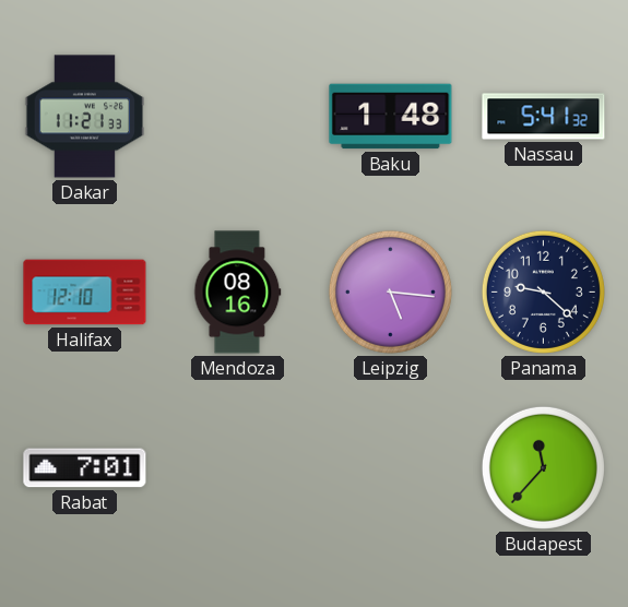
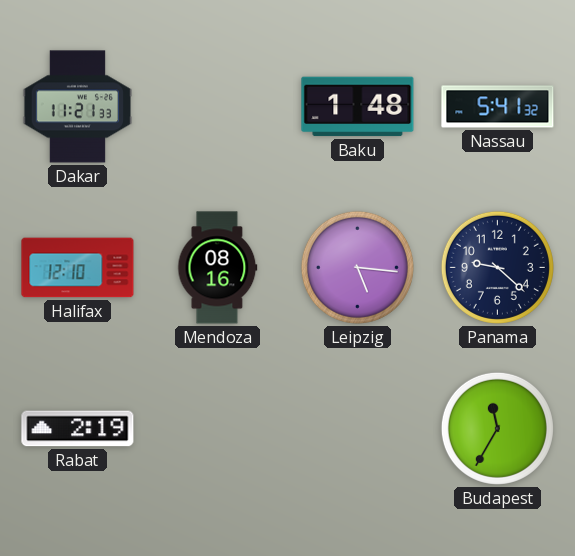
Rabat: 7:01 -> 2:19 (78, 429)
Budapest: 11:37 -> 11:35 (497, 428)
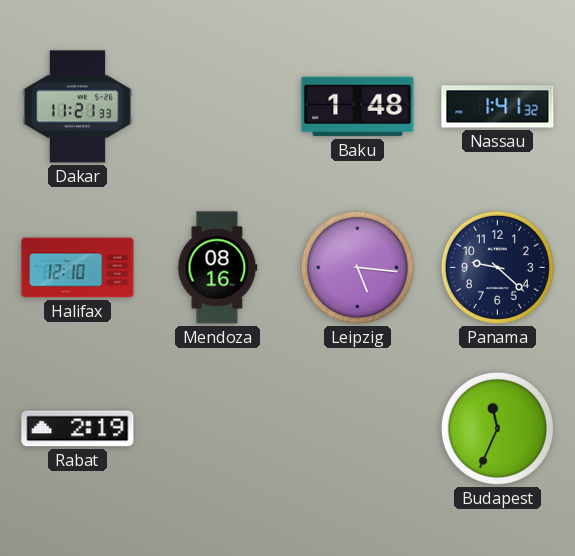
Nassau: 5:41 -> 1:41 (498, 107)
Budapest: 11:35 -> 11:34 (497, 428)
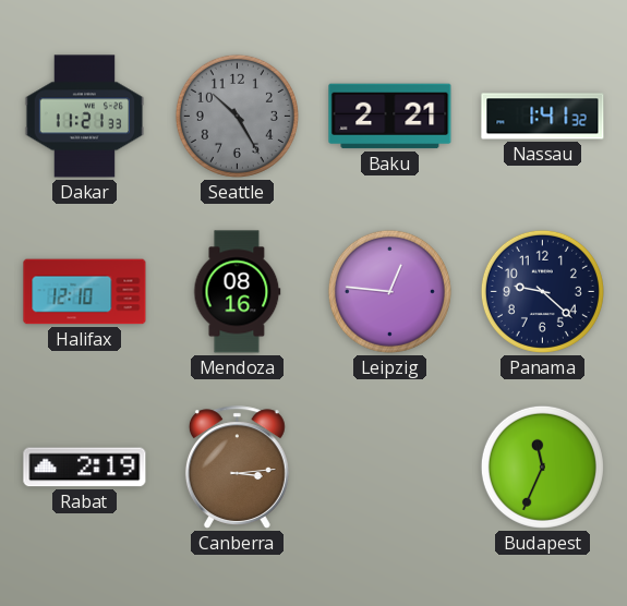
Seattle: none -> 10:25 (237, 116)
Baku: 1:48 -> 2:21 (390, 117)
Leipzig: 5:16 -> 12:46 (389, 291)
Canberra: none -> 3:14 (237, 468)
